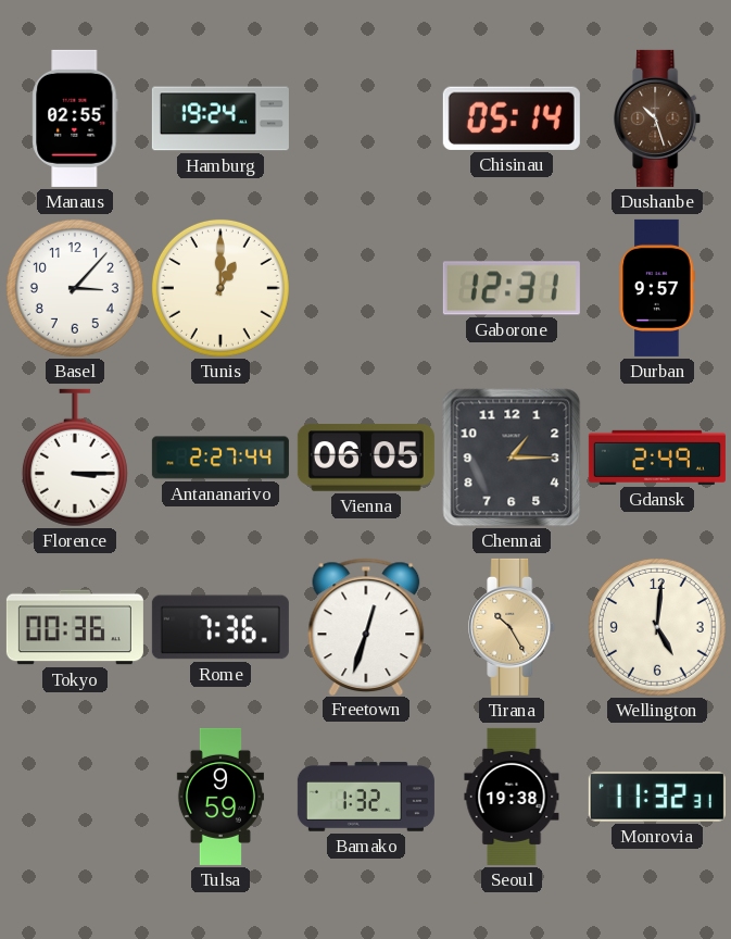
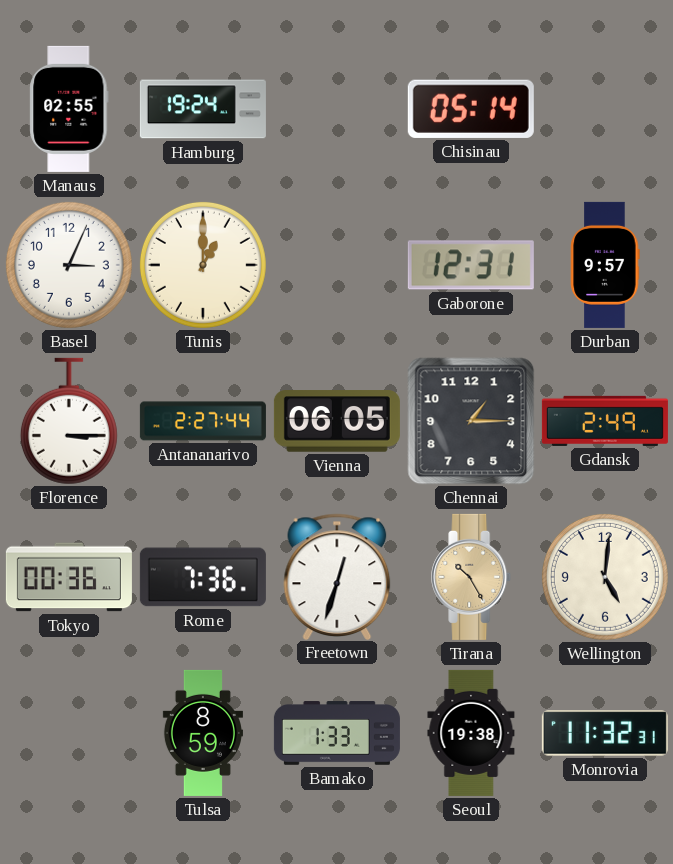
Dushanbe: 10:27 -> none (658, 118)
Basel: 3:07 -> 3:04 (69, 265)
Tulsa: 9:59 -> 8:59 (203, 733)
Bamako: 1:32 -> 1:33 (337, 733)
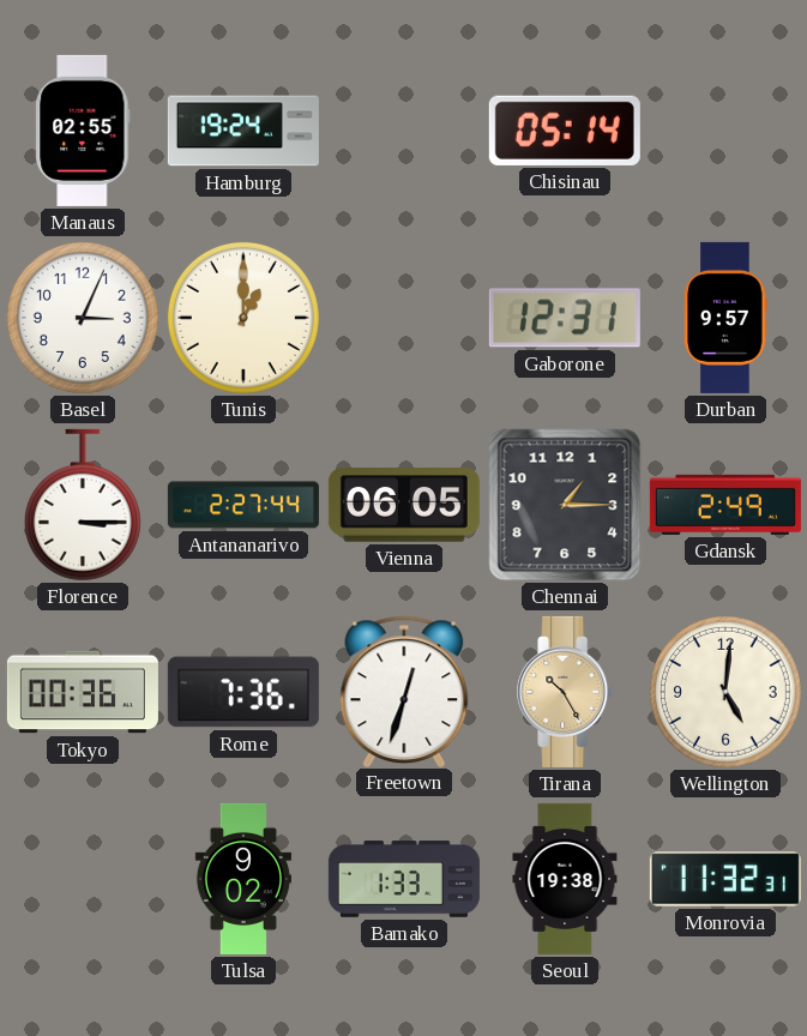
Tulsa: 8:59 -> 9:02 (243, 879)
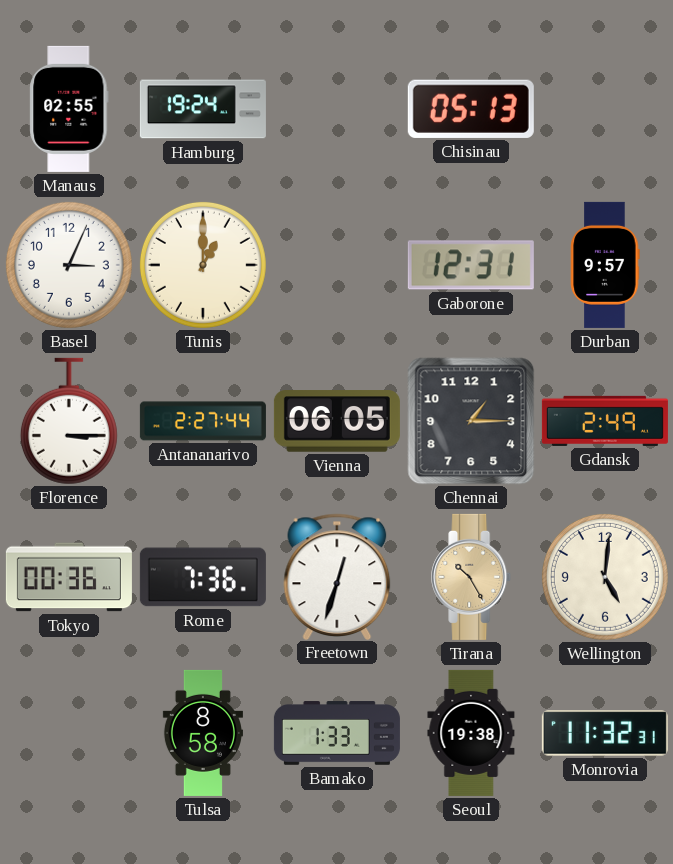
Chisinau: 05:14 -> 05:13 (471, 109)
Tulsa: 9:02 -> 8:58 (203, 733)
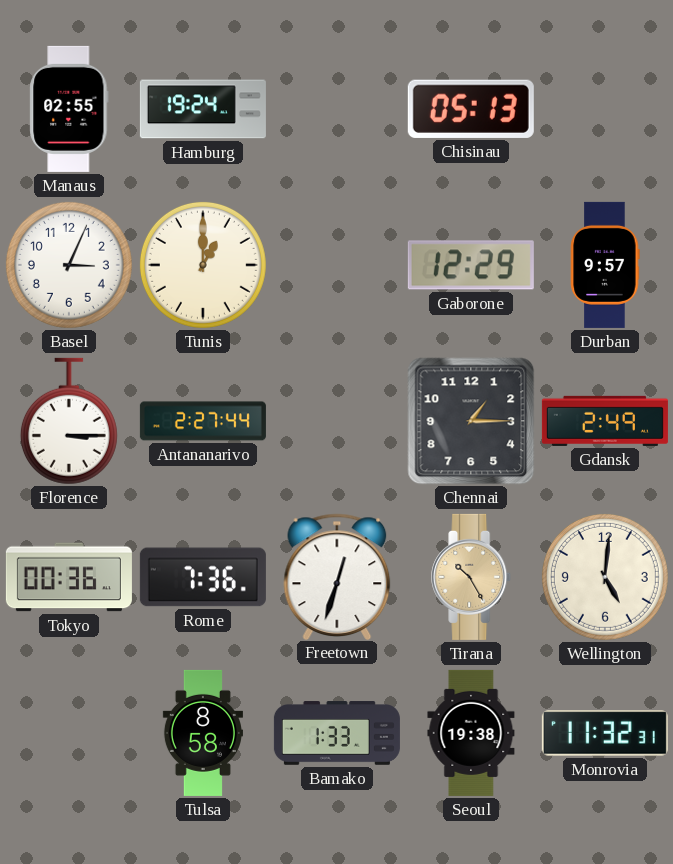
Gaborone: 12:31 -> 12:29 (471, 265)
Vienna: 06:05 -> none (337, 421)
